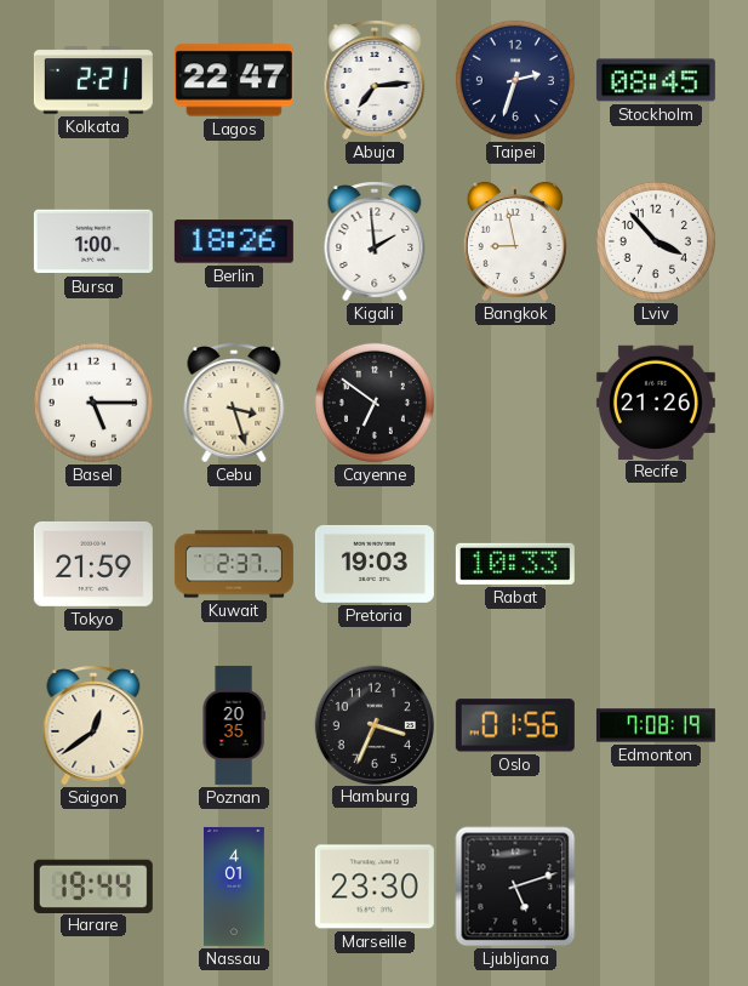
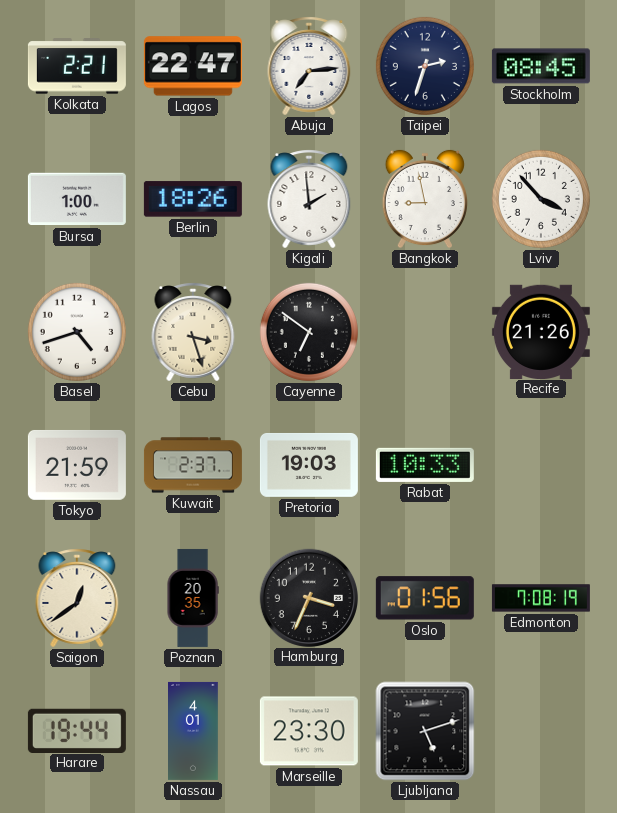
Basel: 5:15 -> 4:42 (77, 332)
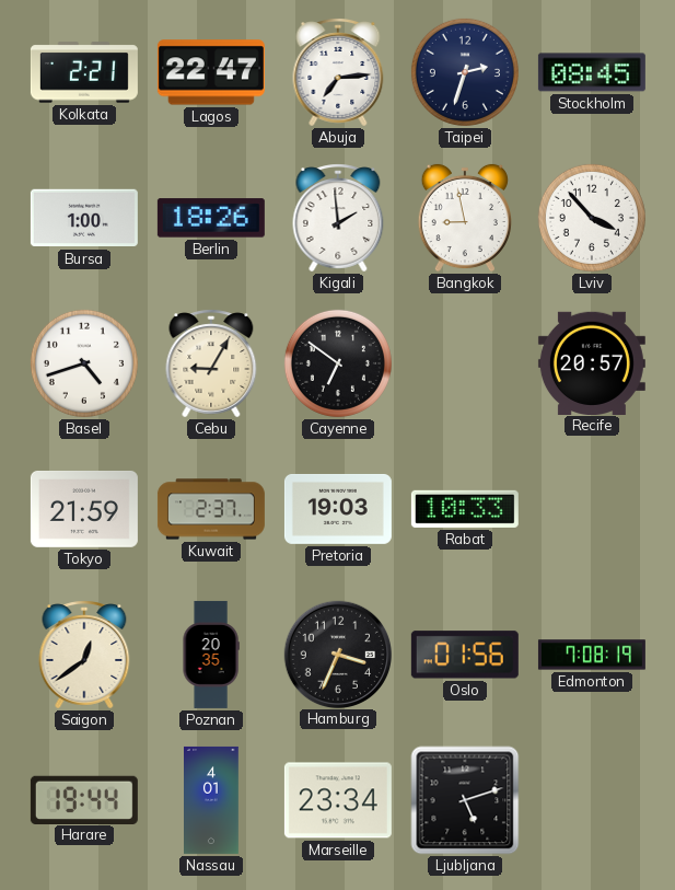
Cebu: 3:27 -> 9:05 (211, 363)
Recife: 21:26 -> 20:57 (592, 362)
Marseille: 23:30 -> 23:34 (338, 800)
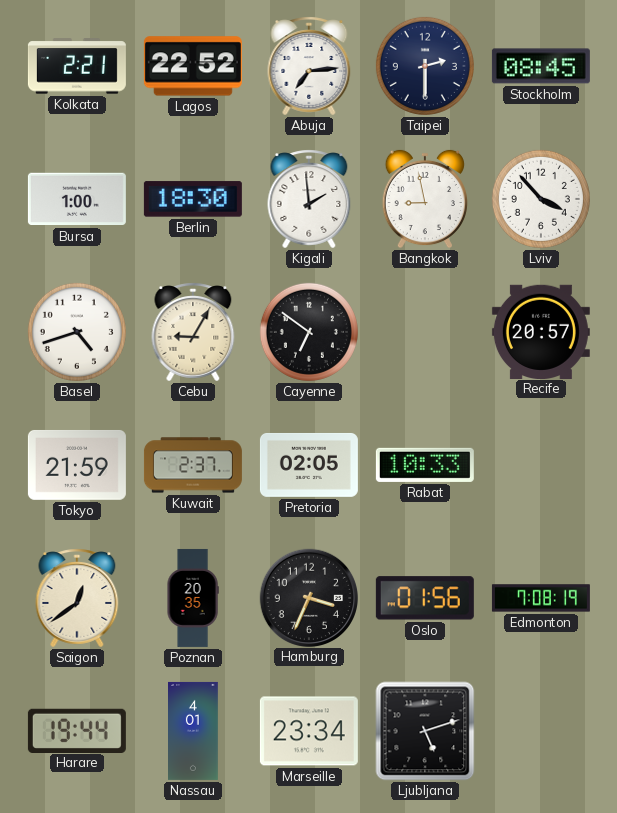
Lagos: 22:47 -> 22:52 (193, 66)
Taipei: 2:33 -> 2:30 (425, 66)
Berlin: 18:26 -> 18:30 (193, 199)
Pretoria: 19:03 -> 02:05 (309, 465)
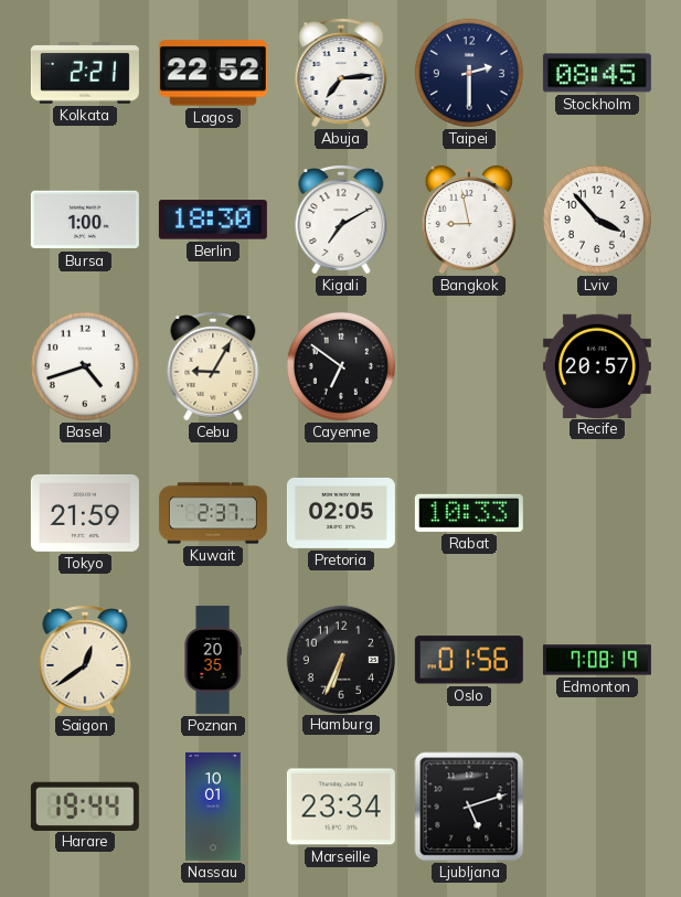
Kigali: 1:59 -> 7:10 (341, 220)
Hamburg: 3:34 -> 6:34 (340, 659)
Nassau: 4:01 -> 10:01 (213, 807)
